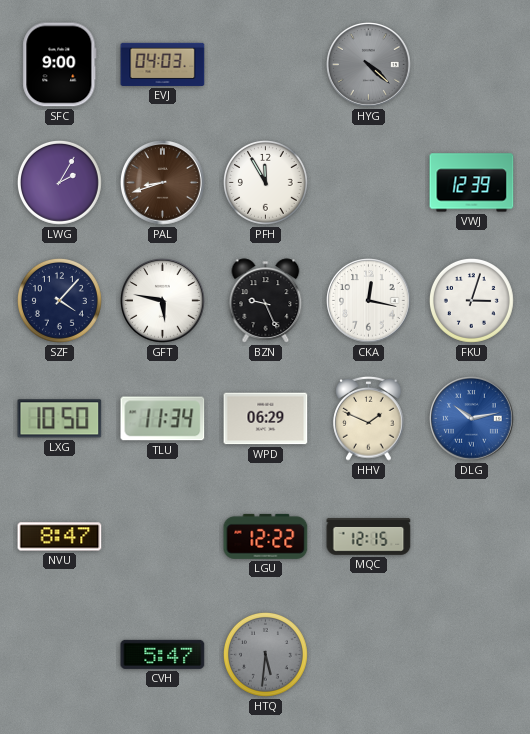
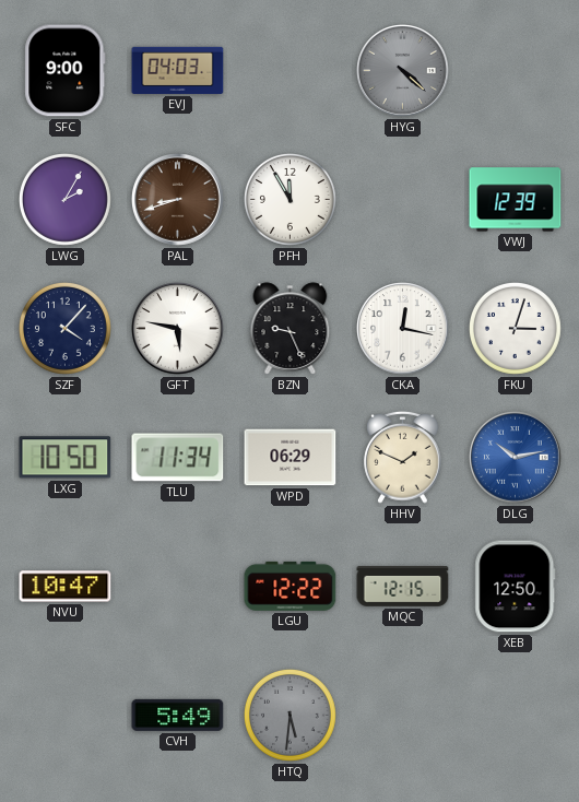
NVU: 8:47 -> 10:47 (66, 587)
XEB: none -> 12:50 (516, 587)
CVH: 5:47 -> 5:49 (178, 715)
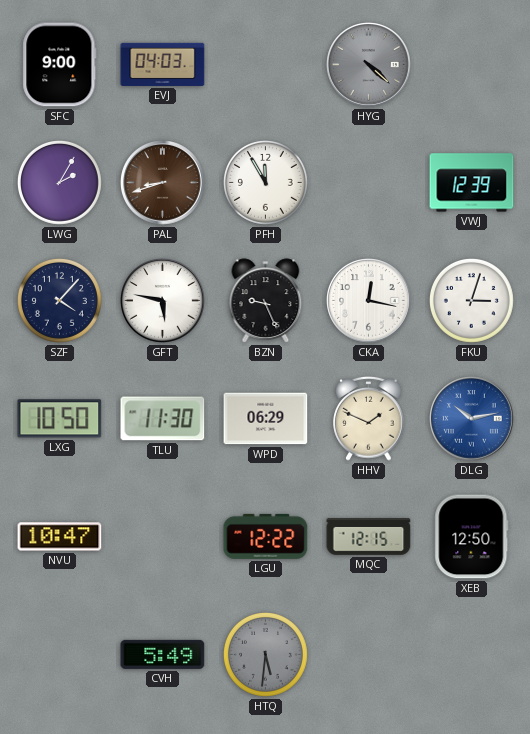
TLU: 11:34 -> 11:30 (163, 419)
